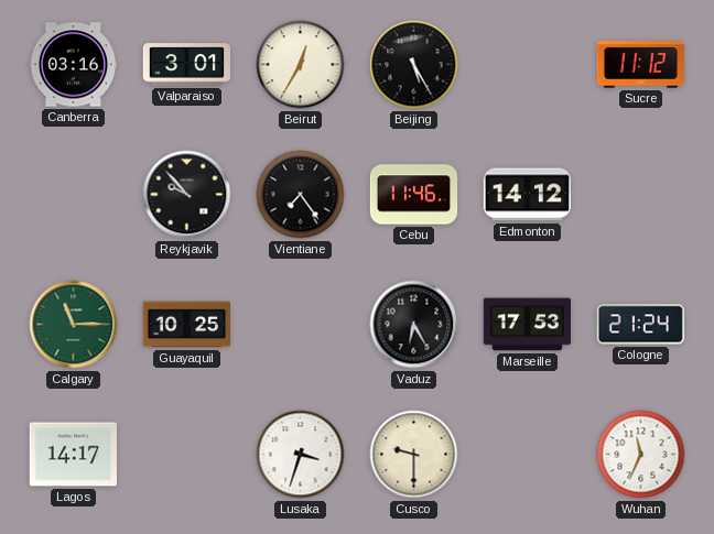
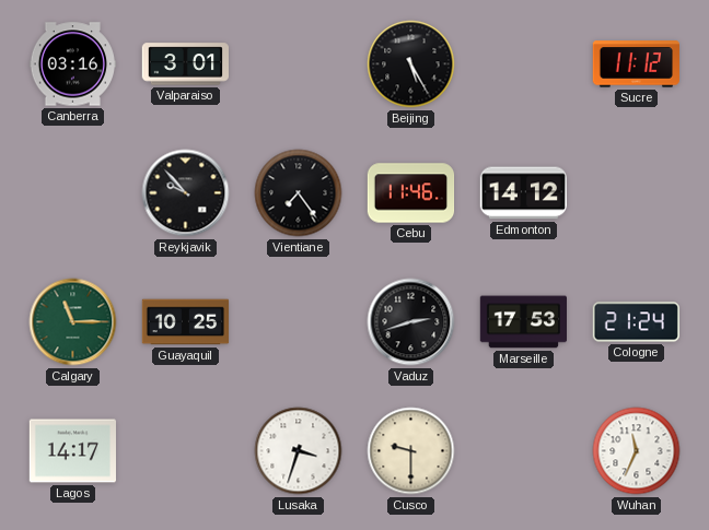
Beirut: 12:35 -> none (301, 65)
Vaduz: 6:25 -> 2:42 (411, 322)
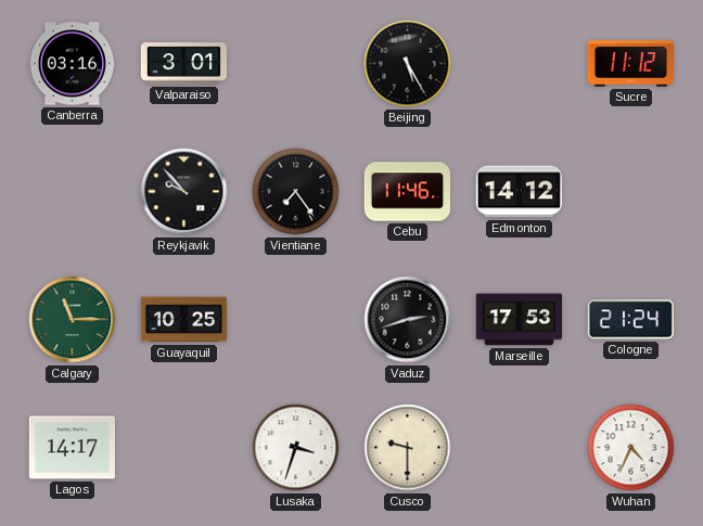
Wuhan: 11:34 -> 4:34 (631, 448)
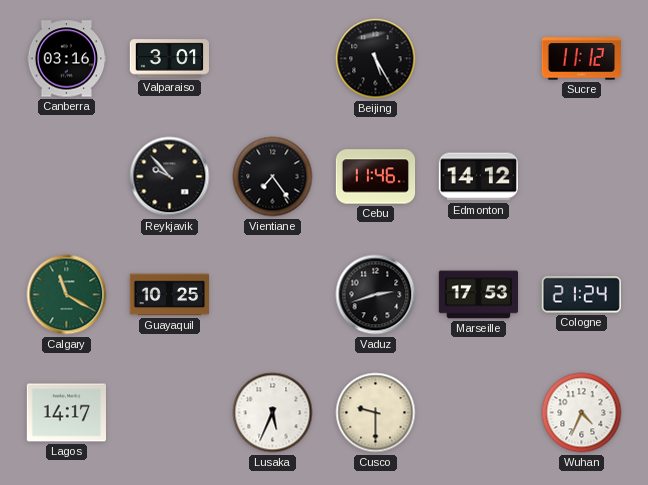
Calgary: 11:15 -> 11:20 (67, 295)
Lusaka: 3:33 -> 5:34 (273, 413)
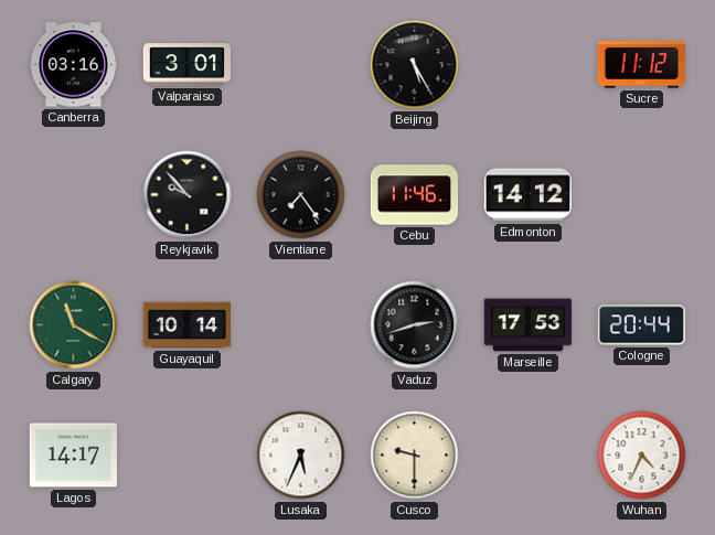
Guayaquil: 10:25 -> 10:14 (188, 325)
Cologne: 21:24 -> 20:44 (641, 325)
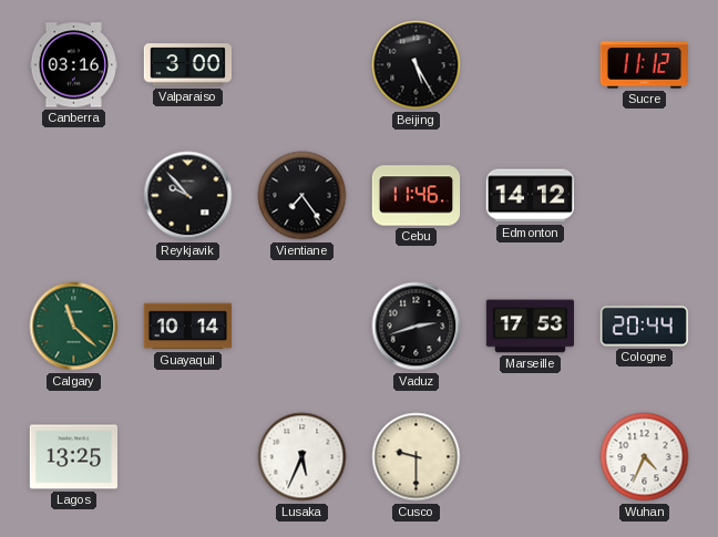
Valparaiso: 3:01 -> 3:00 (187, 65)
Calgary: 11:20 -> 11:22 (74, 327)
Lagos: 14:17 -> 13:25 (73, 457)
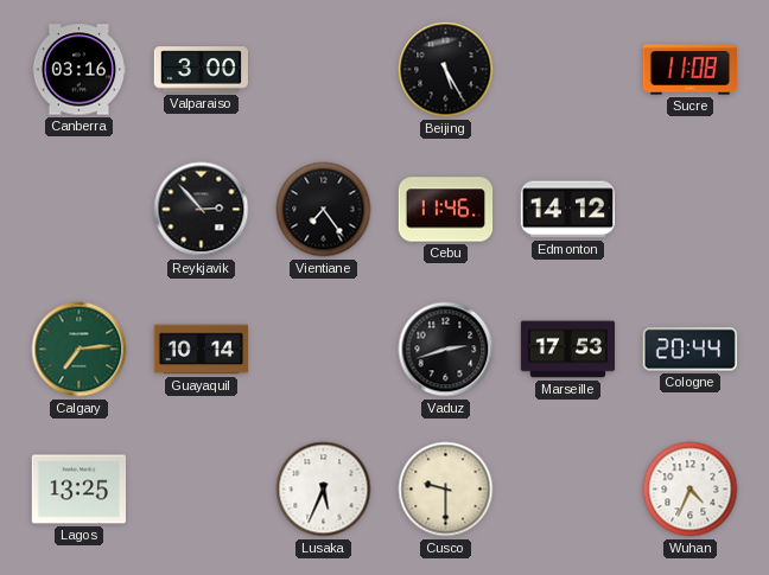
Sucre: 11:12 -> 11:08 (689, 70)
Reykjavik: 9:53 -> 2:53 (202, 210)
Calgary: 11:22 -> 7:14 (80, 350)
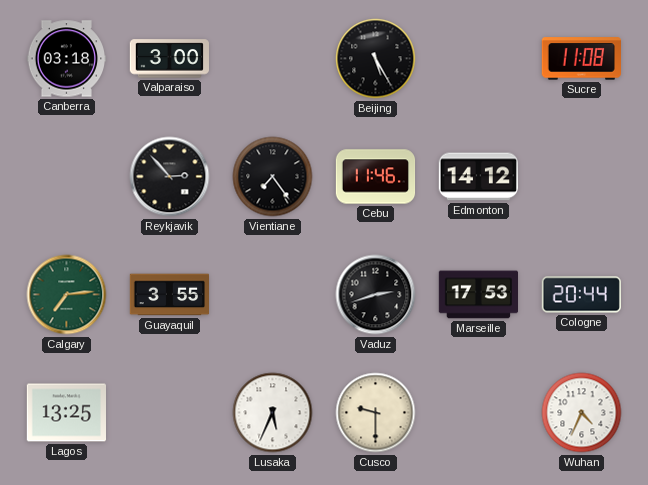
Canberra: 03:16 -> 03:18 (66, 59)
Guayaquil: 10:14 -> 3:55 (170, 295)
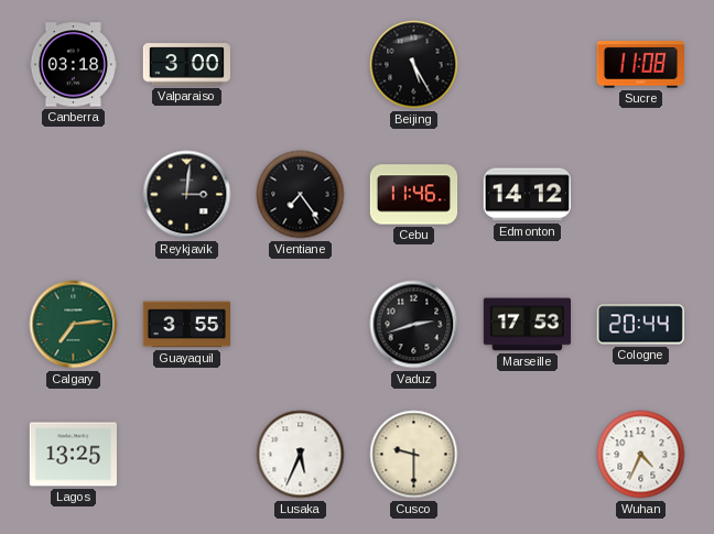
Reykjavik: 2:53 -> 3:01 (187, 195)
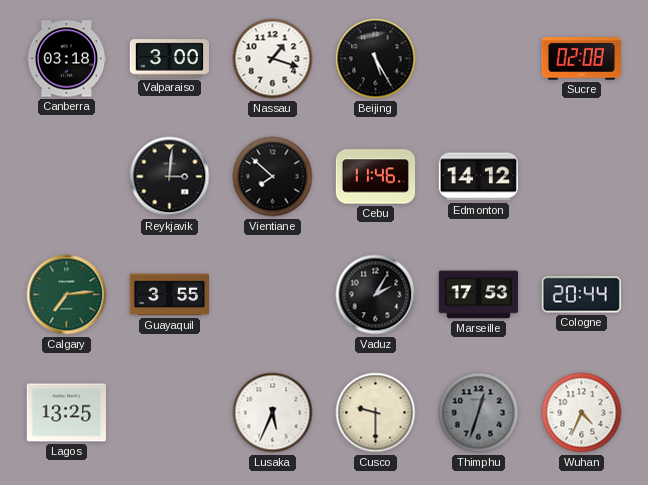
Nassau: none -> 1:18 (273, 59)
Sucre: 11:08 -> 02:08 (581, 59)
Vientiane: 7:24 -> 7:52 (273, 177)
Vaduz: 2:42 -> 2:05 (376, 295)
Thimphu: none -> 12:33 (479, 413)
